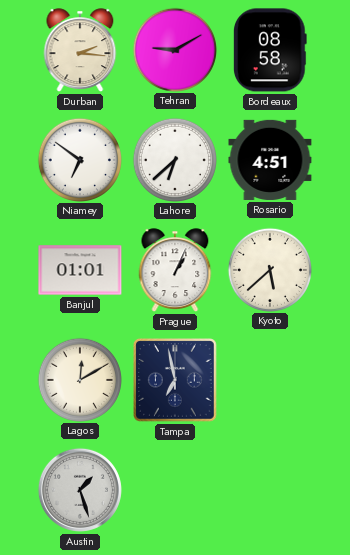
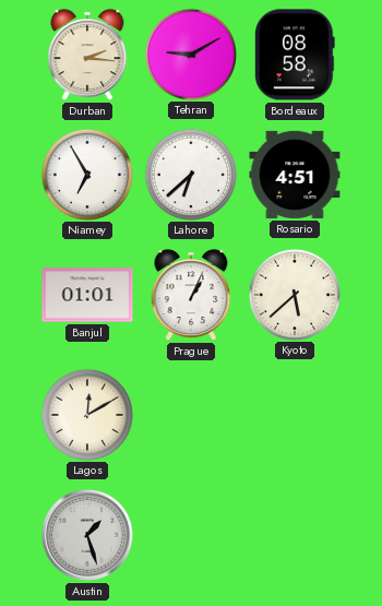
Niamey: 6:51 -> 6:55 (86, 174)
Tampa: 6:58 -> none (175, 380)
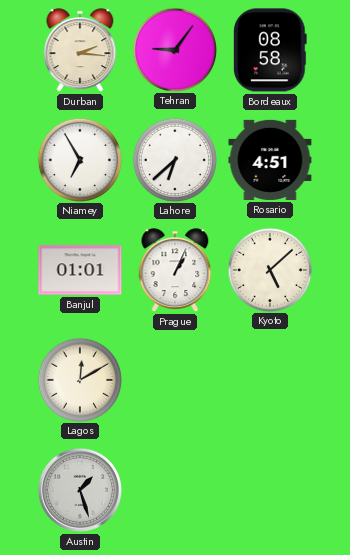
Tehran: 9:10 -> 9:06 (174, 49)
Kyoto: 5:38 -> 5:08 (269, 269)
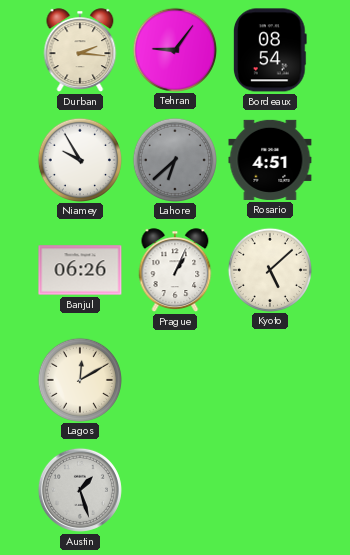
Bordeaux: 08:58 -> 08:54 (270, 50)
Niamey: 6:55 -> 9:55 (79, 159)
Lahore dial: white -> grey (174, 159)
Banjul: 01:01 -> 06:26 (80, 270)
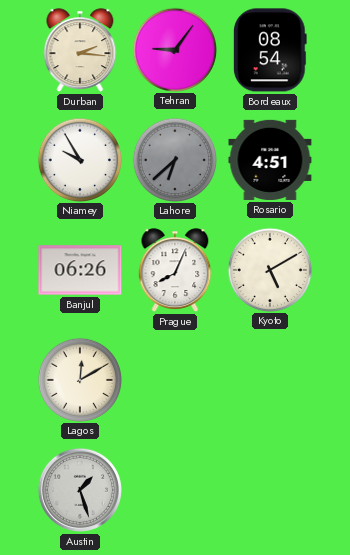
Prague: 1:04 -> 8:04 (175, 270)
Kyoto: 5:08 -> 5:10 (269, 269)
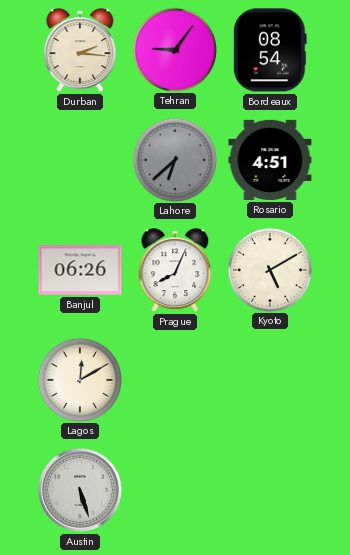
Niamey: 9:55 -> none (79, 159)
Austin: 1:27 -> 5:27 (80, 490)
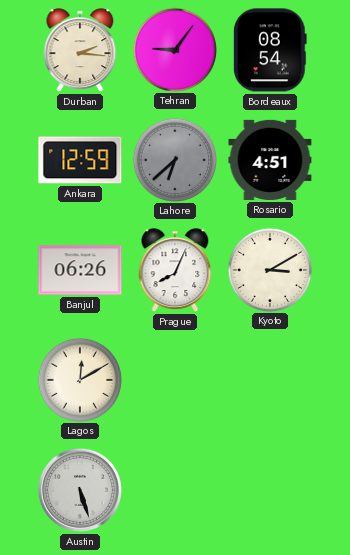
Ankara: none -> 12:59 (80, 160)
Kyoto: 5:10 -> 3:10 (269, 269)
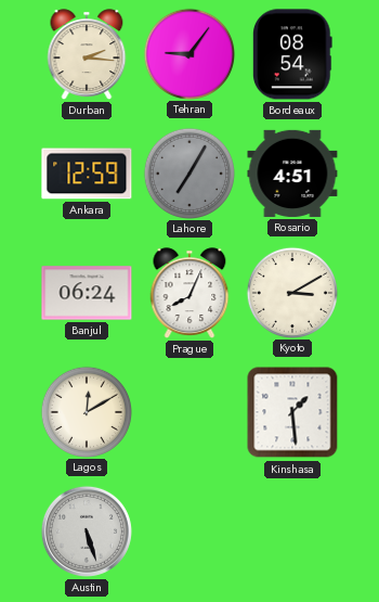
Lahore: 6:38 -> 7:05 (188, 172)
Banjul: 06:26 -> 06:24 (87, 293)
Kinshasa: none -> 1:29 (292, 412)
